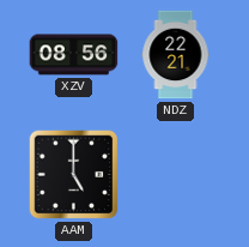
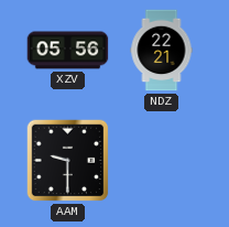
XZV: 08:56 -> 05:56 (68, 51)
AAM: 5:00 -> 9:30 (68, 161)
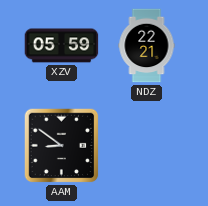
XZV: 05:56 -> 05:59 (62, 46)
AAM: 9:30 -> 8:51 (62, 146)
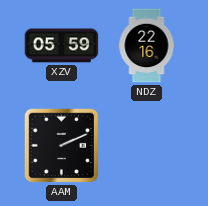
NDZ: 22:21 -> 22:16 (147, 46)
AAM: 8:51 -> 2:11 (62, 146)
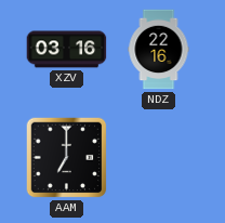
XZV: 05:59 -> 03:16 (67, 50)
AAM: 2:11 -> 7:00 (67, 158)
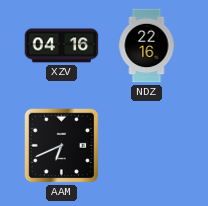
XZV: 03:16 -> 04:16 (62, 46)
AAM: 7:00 -> 6:41 (62, 146)
